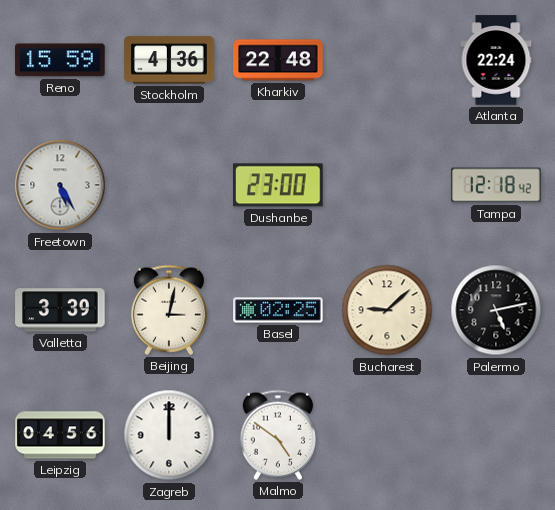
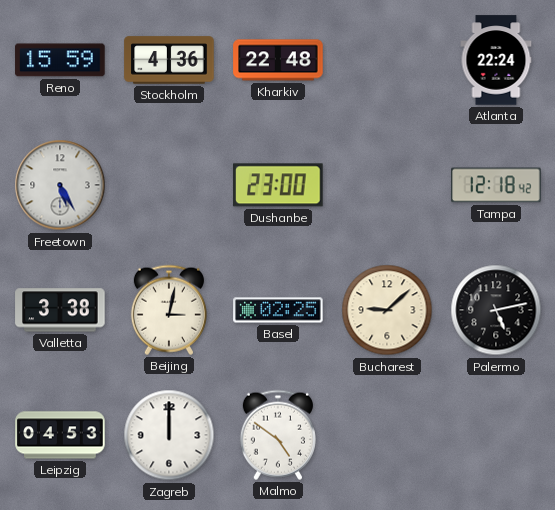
Valletta: 3:39 -> 3:38 (60, 310)
Leipzig: 04:56 -> 04:53 (60, 435)
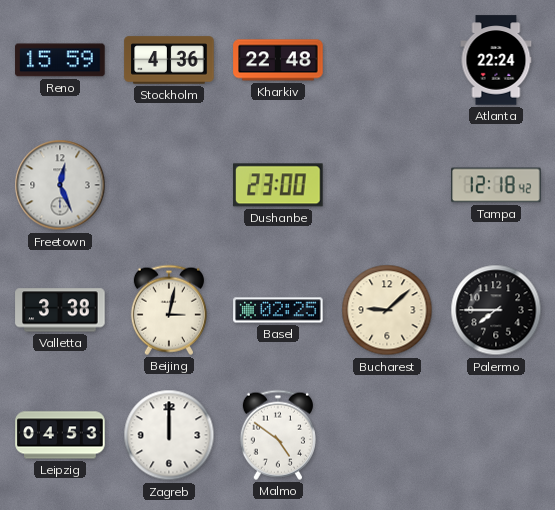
Freetown: 5:25 -> 12:26 (60, 185)
Palermo: 5:13 -> 7:45 (496, 310)
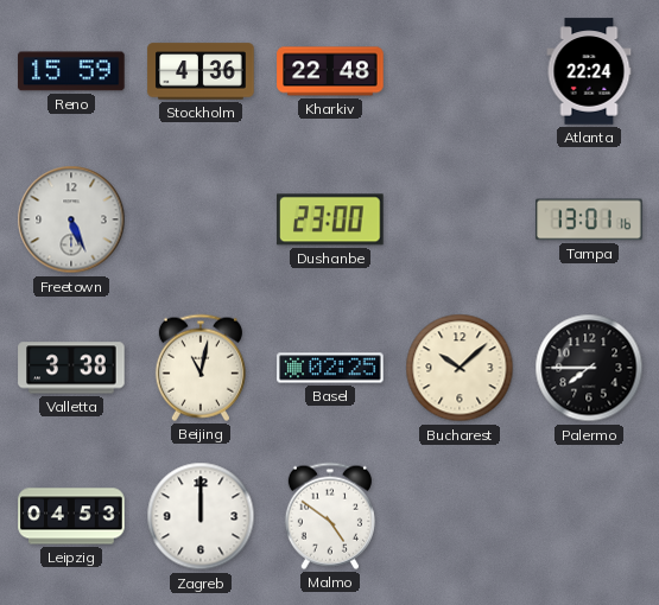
Freetown: 12:26 -> 5:26 (71, 219)
Tampa: 12:18 -> 13:01 (589, 219)
Beijing: 3:02 -> 11:02 (201, 368)
Bucharest: 9:08 -> 10:08 (460, 368)
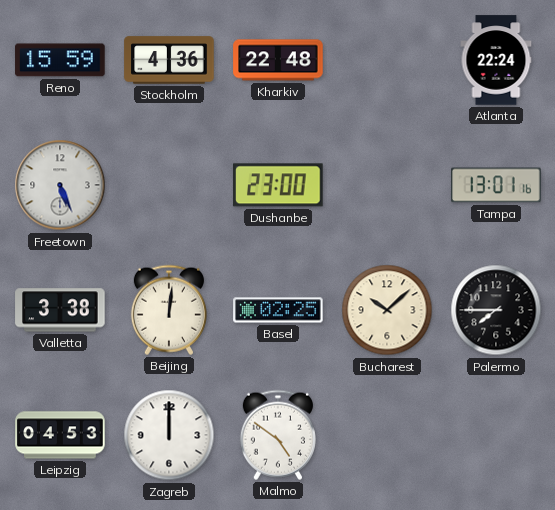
Beijing: 11:02 -> 12:01 (169, 310)
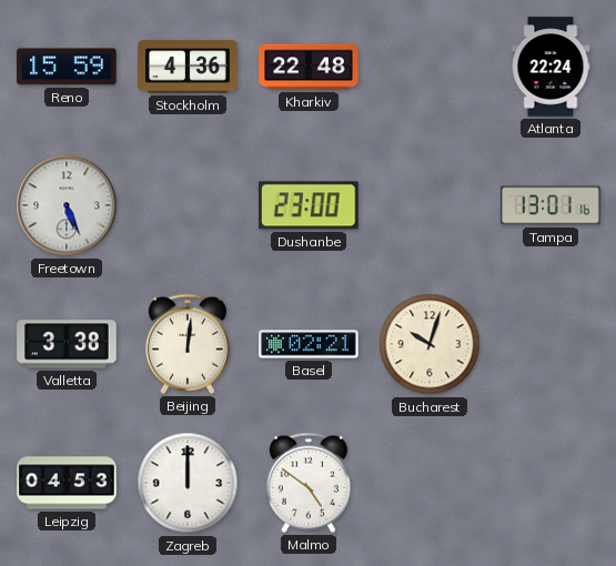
Basel: 02:25 -> 02:21 (309, 344)
Bucharest: 10:08 -> 10:03 (430, 344)
Palermo: 7:45 -> none (496, 310)
